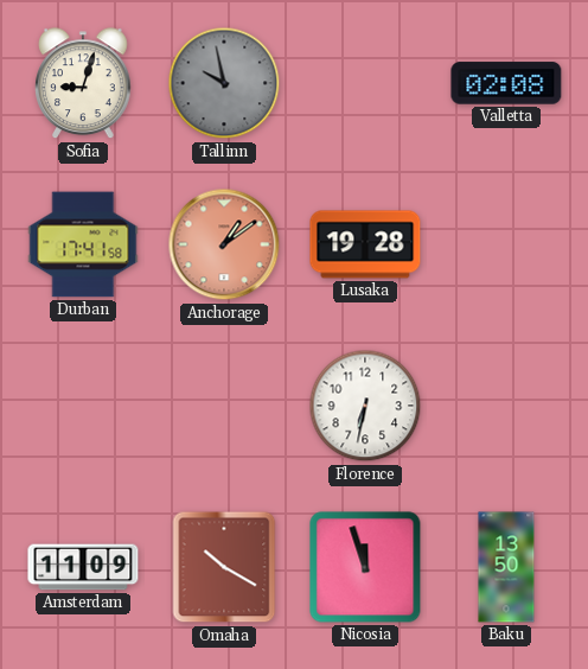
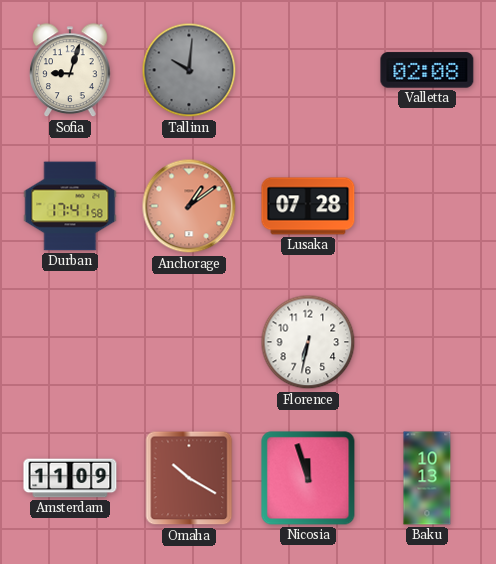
Tallinn: 9:58 -> 10:01 (189, 70)
Lusaka: 19:28 -> 07:28 (308, 206)
Baku: 13:50 -> 10:13 (427, 478)
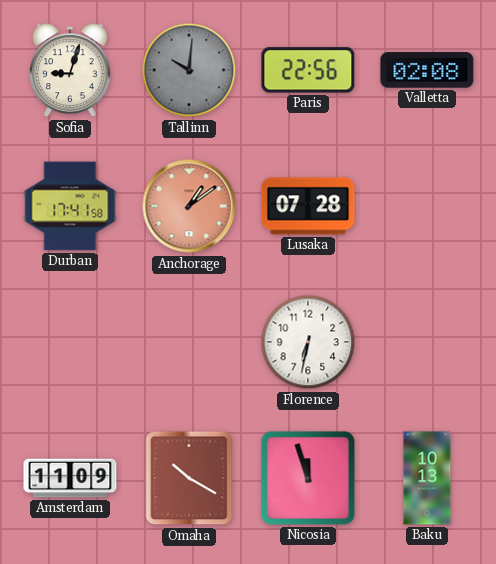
Paris: none -> 22:56 (308, 70)
